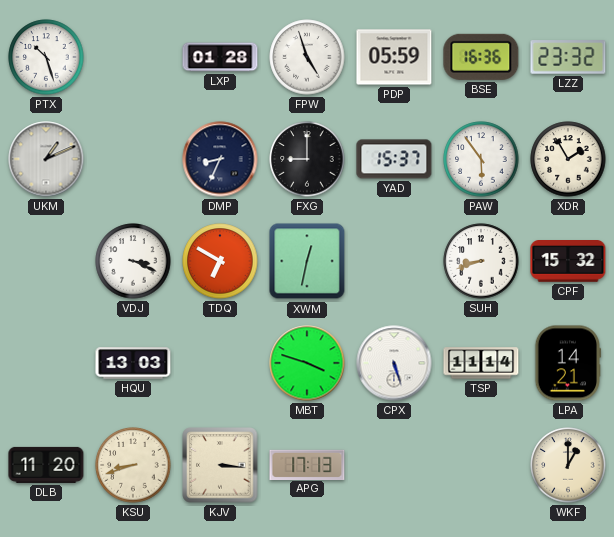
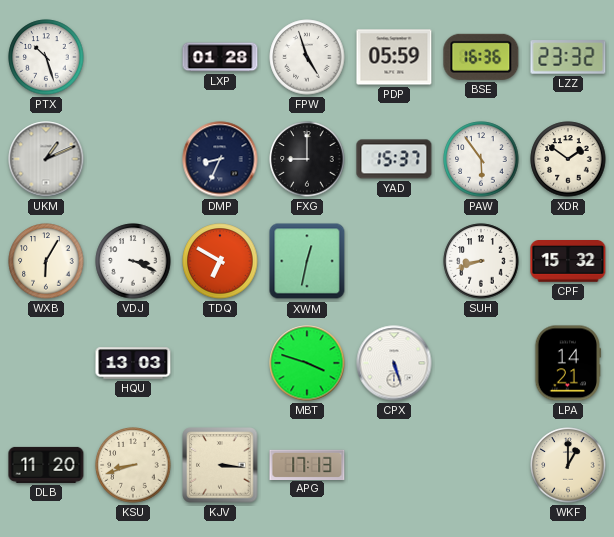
XDR: 1:55 -> 1:51 (568, 159)
WXB: none -> 6:05 (46, 261)
TSP: 11:14 -> none (481, 363)
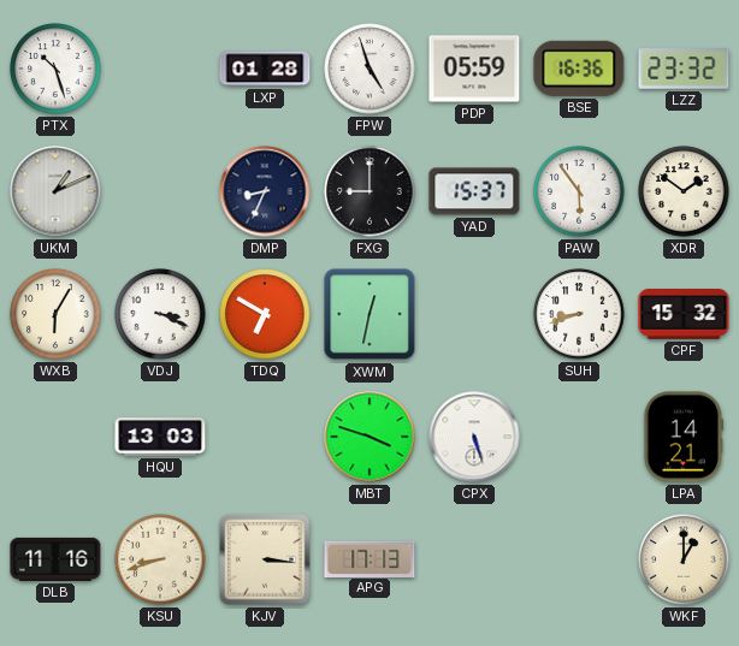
DLB: 11:20 -> 11:16 (55, 559)
